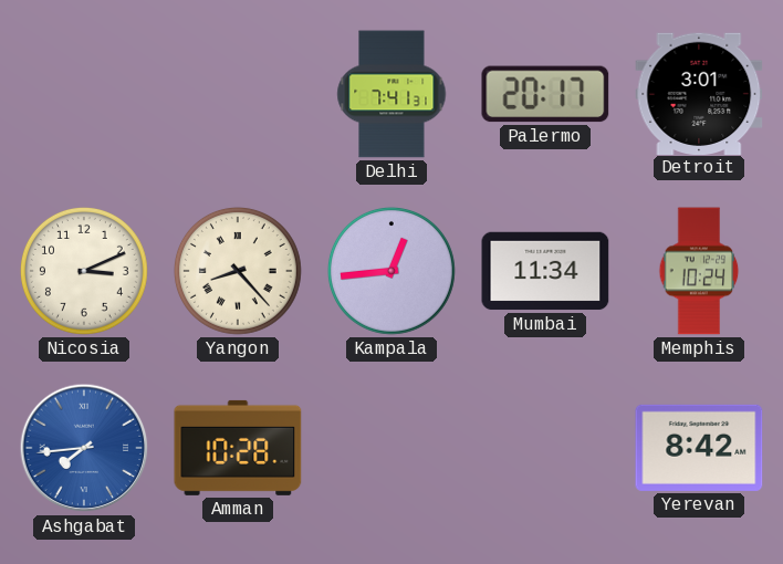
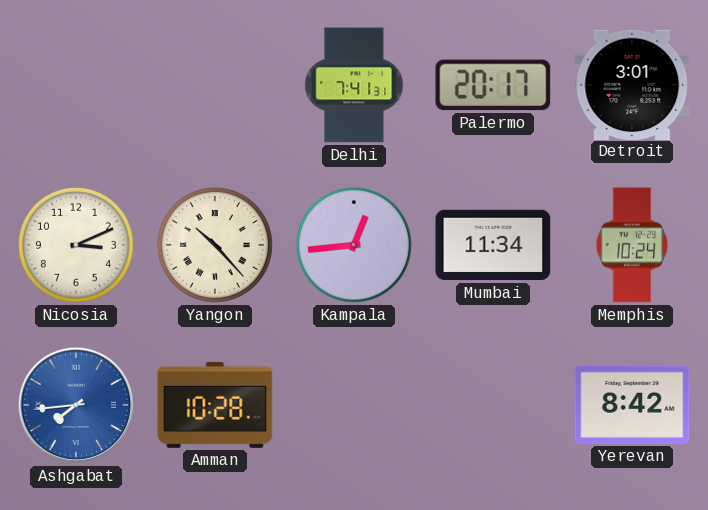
Yangon: 8:23 -> 10:23 (215, 245)
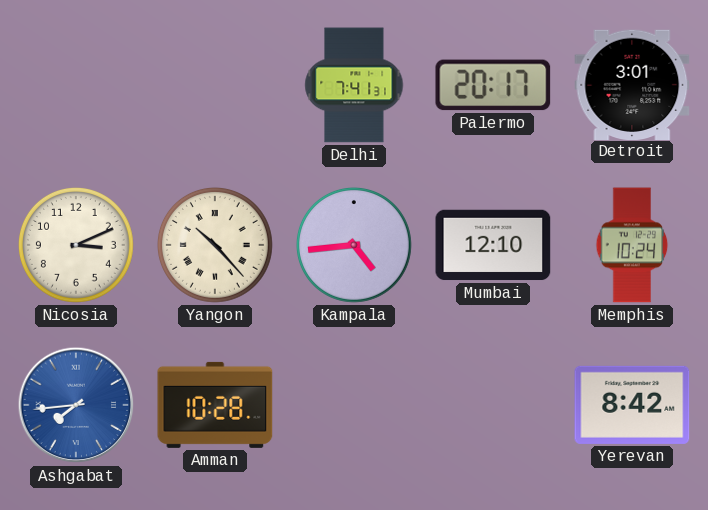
Kampala: 12:44 -> 4:44 (354, 245)
Mumbai: 11:34 -> 12:10 (493, 245)
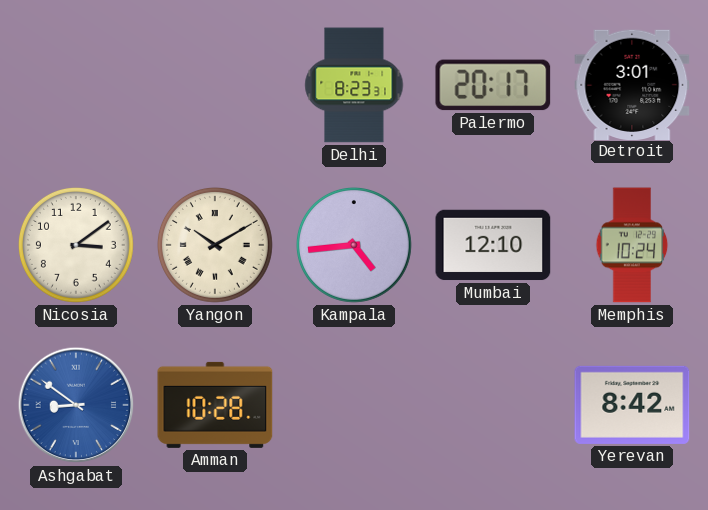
Delhi: 7:41 -> 8:23 (354, 85)
Nicosia: 3:11 -> 3:09 (76, 245)
Yangon: 10:23 -> 10:10 (215, 245)
Ashgabat: 7:44 -> 8:51 (76, 405)
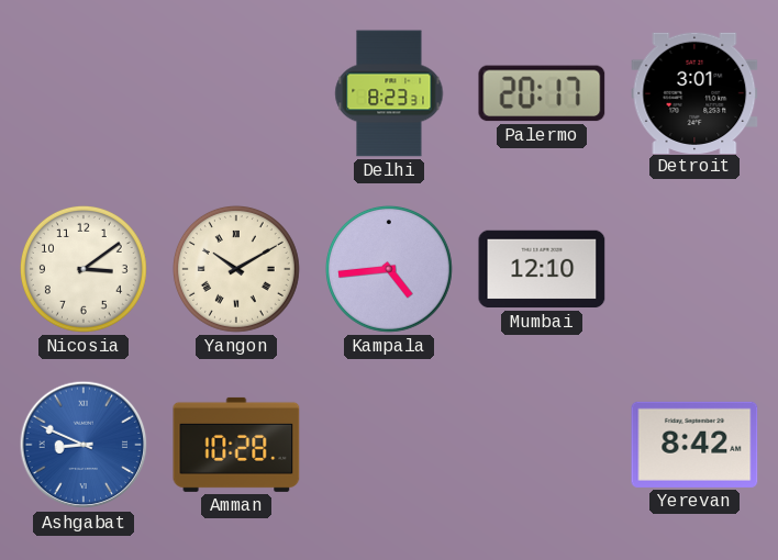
Memphis: 10:24 -> none (632, 245)
Ashgabat: 8:51 -> 8:49 (84, 445)
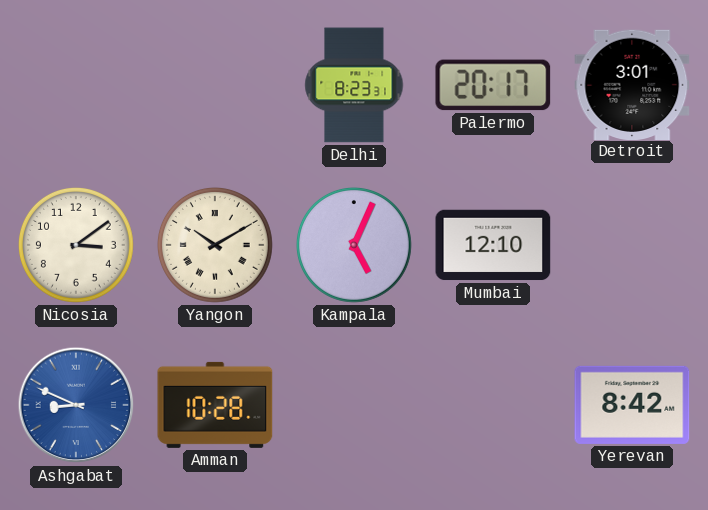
Kampala: 4:44 -> 5:04 (354, 245)
